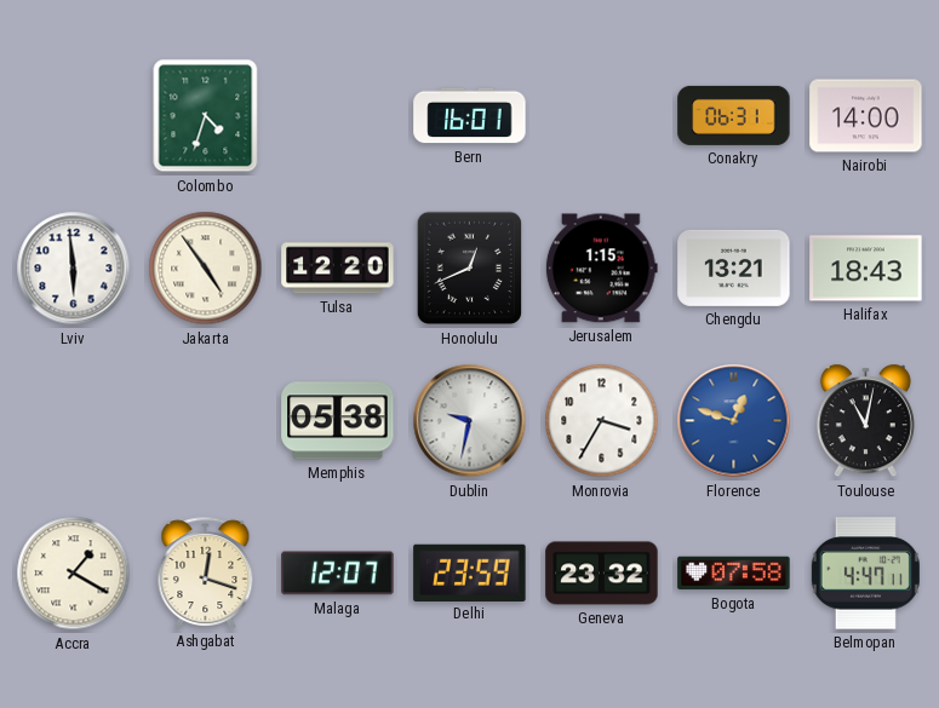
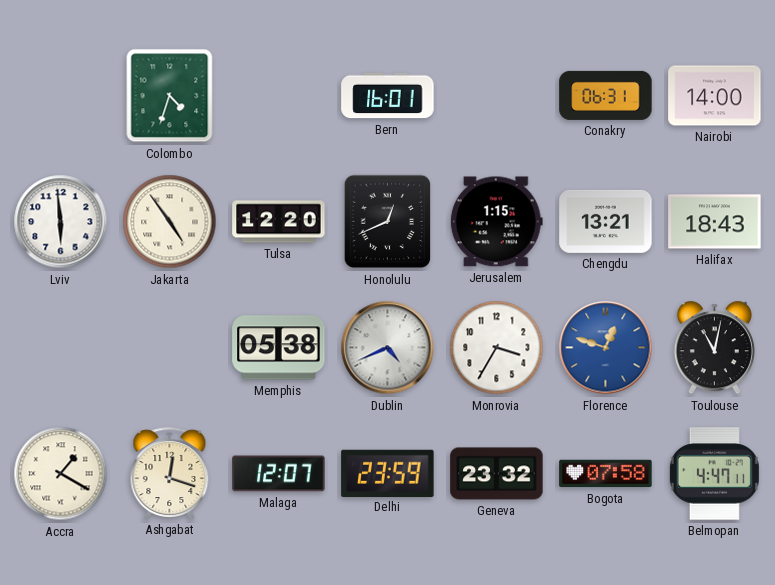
Dublin: 9:32 -> 4:41 (388, 348)
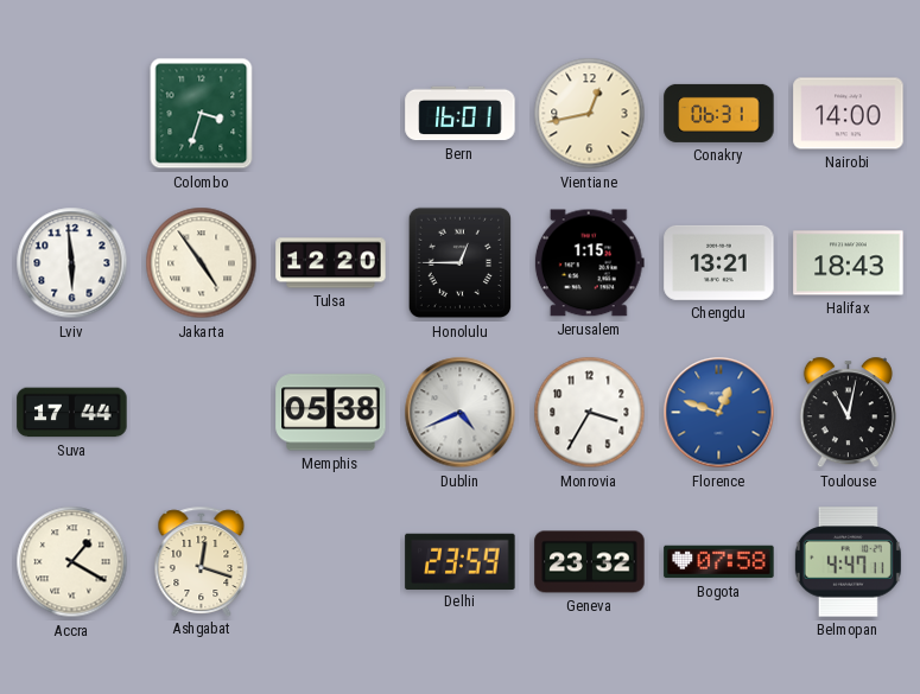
Colombo: 4:33 -> 3:33 (202, 114)
Vientiane: none -> 12:43 (590, 114)
Honolulu: 12:41 -> 12:45 (459, 263)
Suva: none -> 17:44 (72, 413)
Malaga: 12:07 -> none (279, 474)
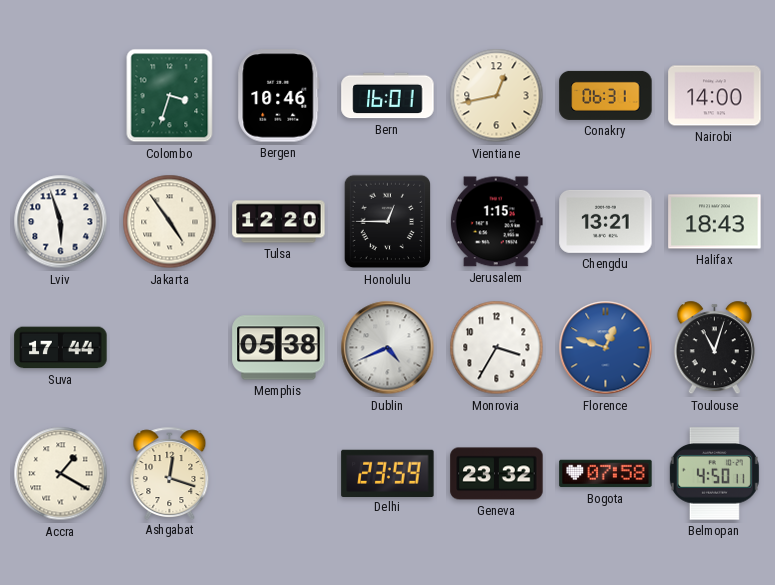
Bergen: none -> 10:46 (279, 96)
Lviv: 5:59 -> 5:57 (61, 222)
Toulouse: 11:02 -> 11:03 (714, 348)
Belmopan: 4:47 -> 4:50 (714, 474)
